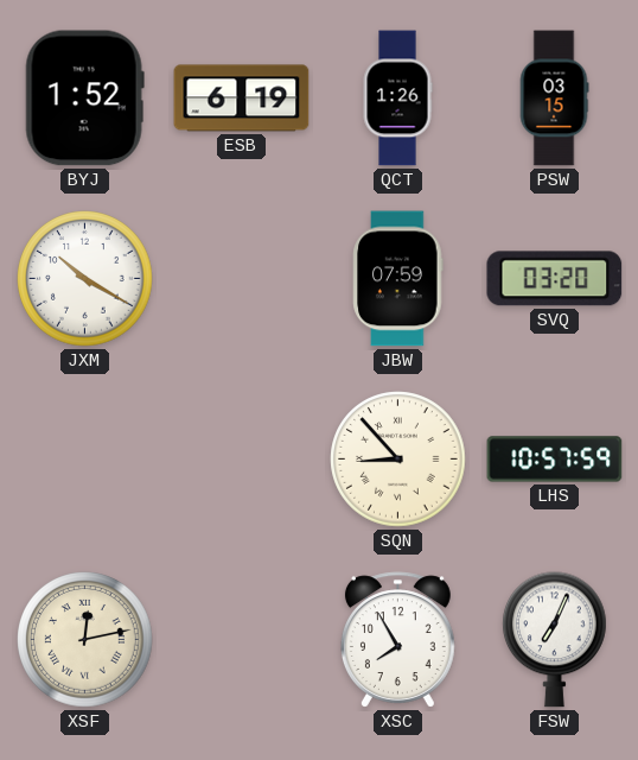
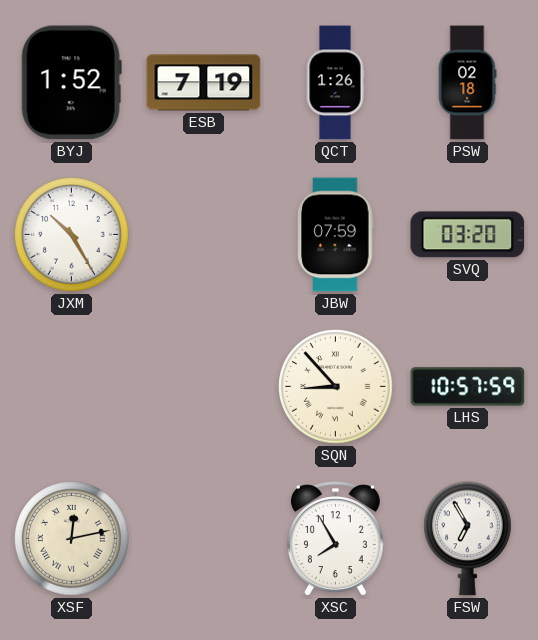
ESB: 6:19 -> 7:19 (204, 83)
PSW: 03:15 -> 02:18 (467, 83)
JXM: 10:20 -> 10:25 (72, 235)
FSW: 7:04 -> 6:55 (468, 539)
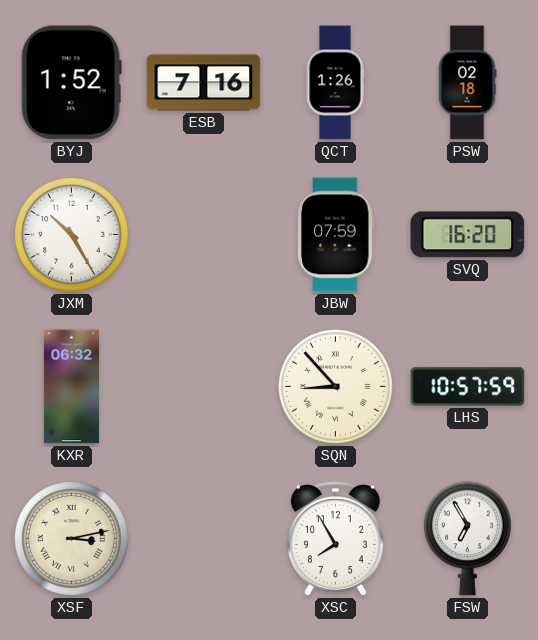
ESB: 7:19 -> 7:16 (204, 83)
SVQ: 03:20 -> 16:20 (468, 235)
KXR: none -> 06:32 (71, 387)
XSF: 12:13 -> 3:13 (72, 539)
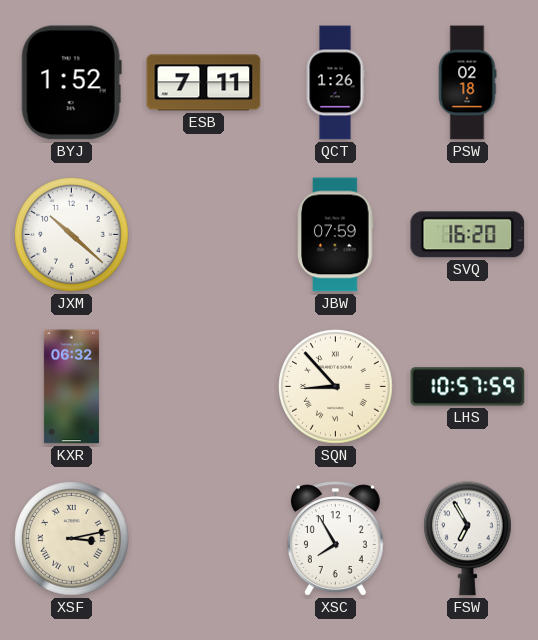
ESB: 7:16 -> 7:11 (204, 83)
JXM: 10:25 -> 10:22 (72, 235)
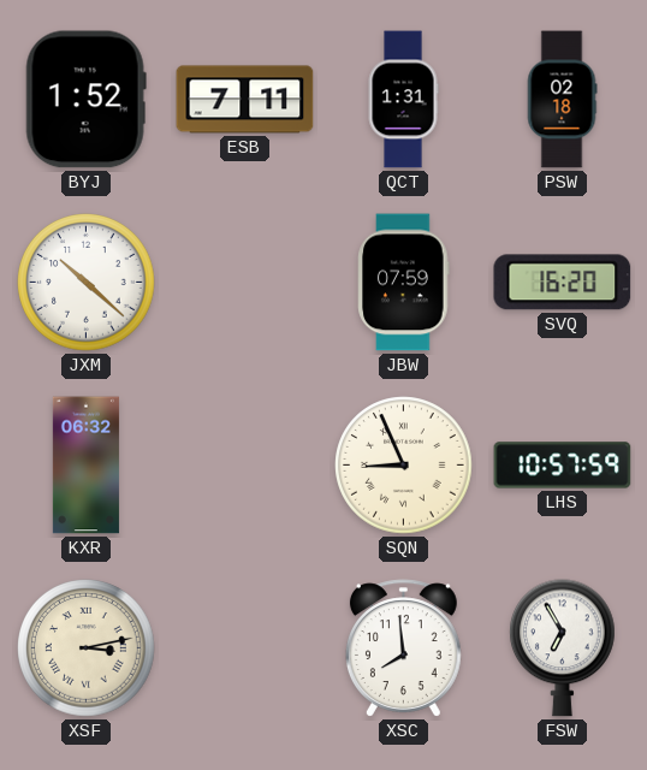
QCT: 1:26 -> 1:31 (403, 100)
SQN: 8:53 -> 8:56 (404, 466)
XSC: 7:55 -> 7:59 (403, 648)
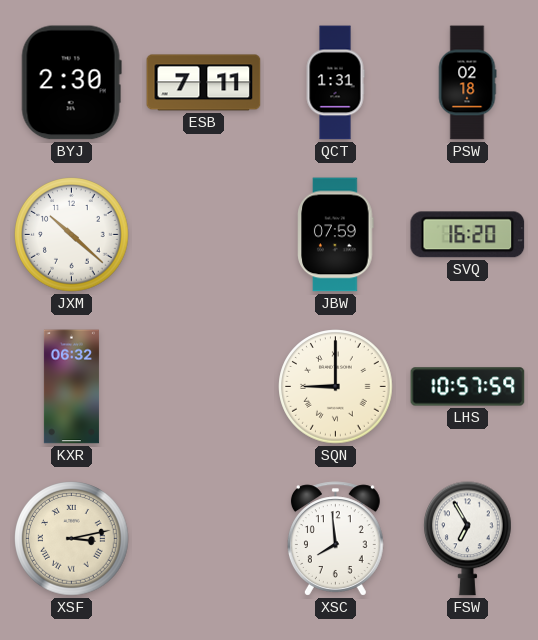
BYJ: 1:52 -> 2:30 (71, 83)
SQN: 8:56 -> 9:00 (336, 387)
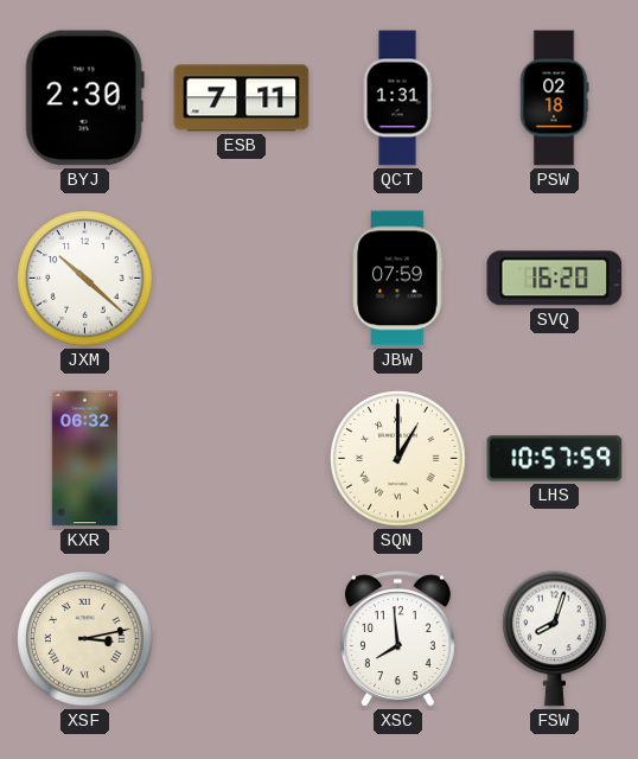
SQN: 9:00 -> 1:00 (398, 459)
FSW: 6:55 -> 8:03 (555, 639)
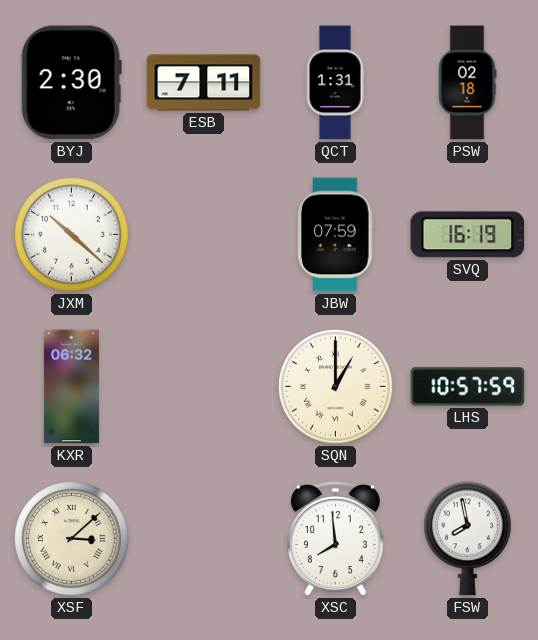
SVQ: 16:20 -> 16:19 (468, 235)
XSF: 3:13 -> 3:08 (72, 539)
FSW: 8:03 -> 7:58 (468, 539)
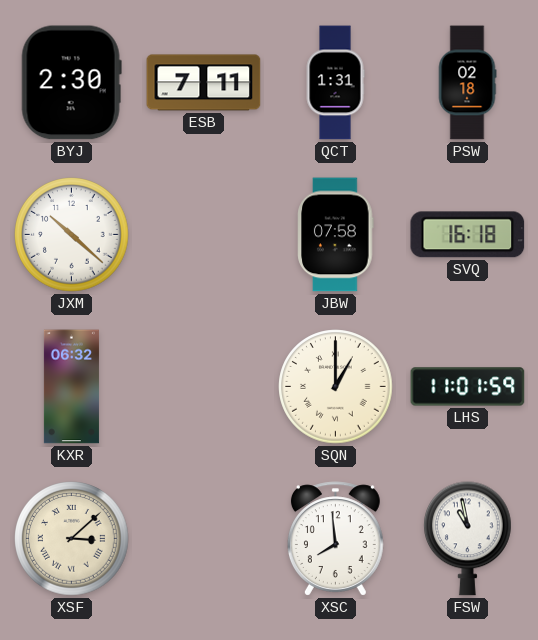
JBW: 07:59 -> 07:58 (336, 235)
SVQ: 16:19 -> 16:18 (468, 235)
LHS: 10:57 -> 11:01 (468, 387)
FSW: 7:58 -> 10:58 (468, 539)
